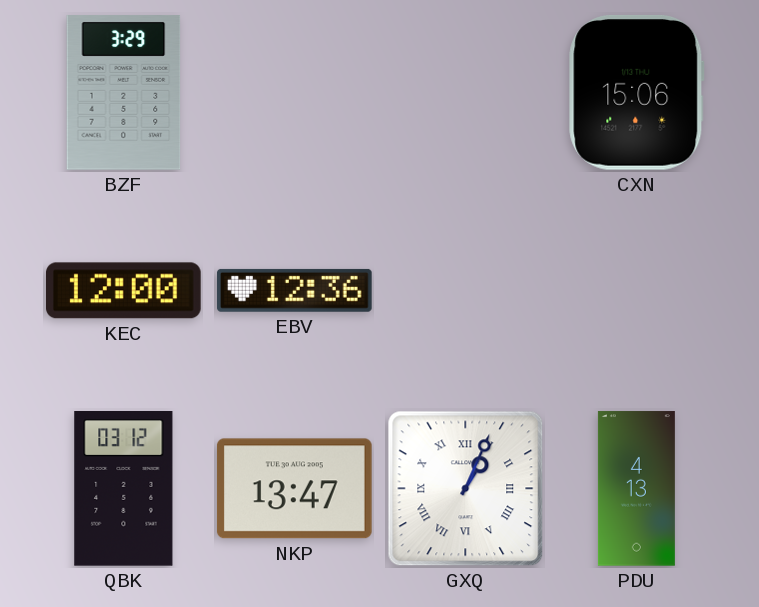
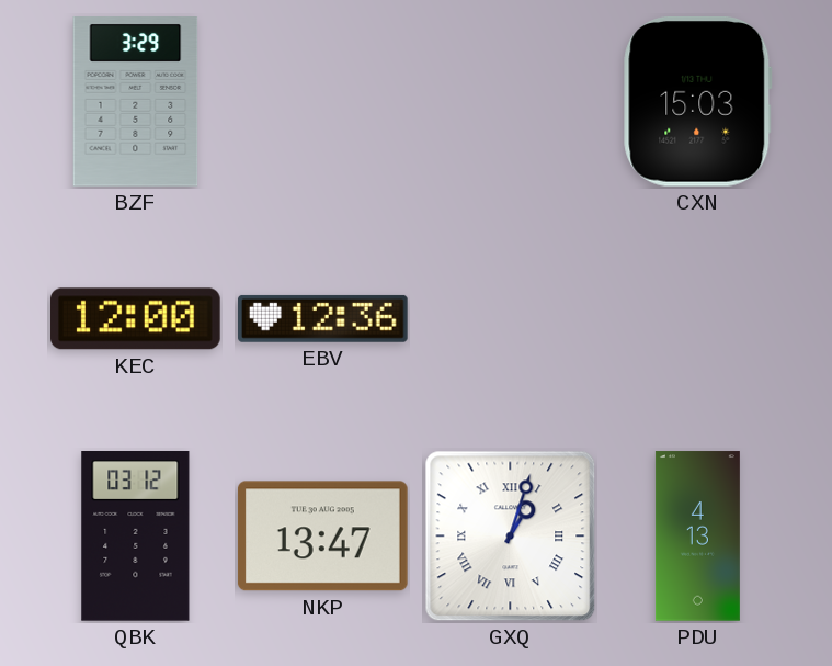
CXN: 15:06 -> 15:03 (698, 101)
GXQ: 1:04 -> 1:03 (511, 537)
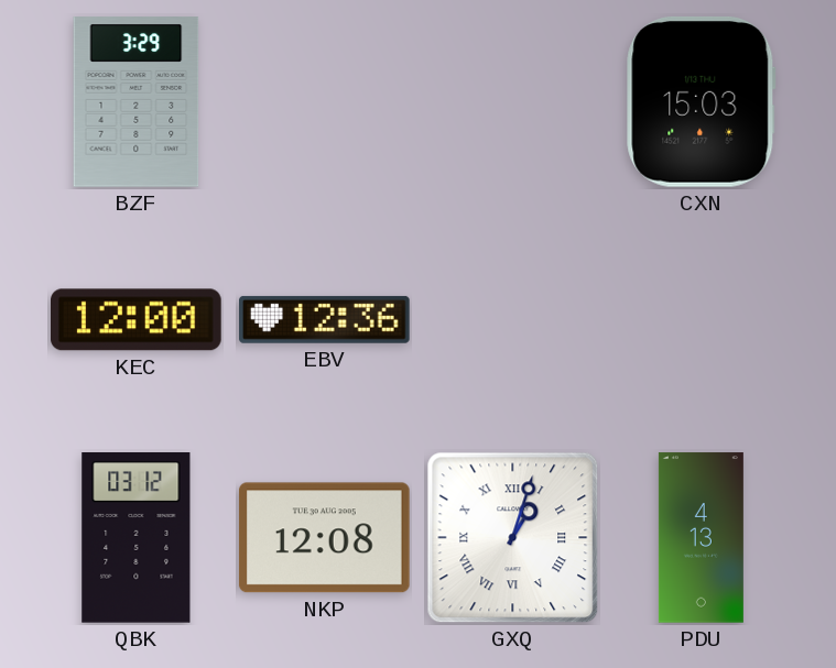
NKP: 13:47 -> 12:08 (324, 538)
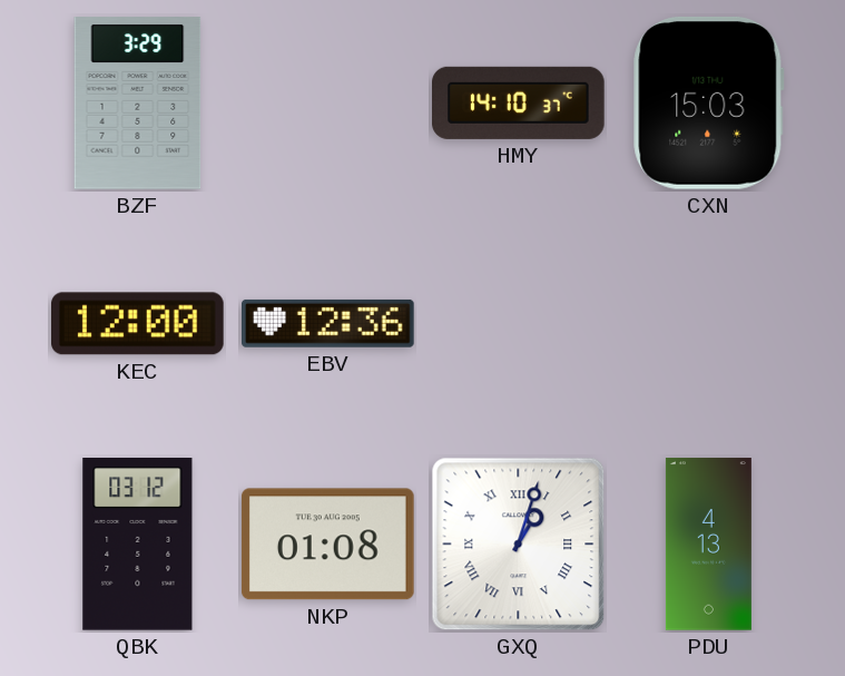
HMY: none -> 14:10 (519, 102)
NKP: 12:08 -> 01:08 (327, 545)
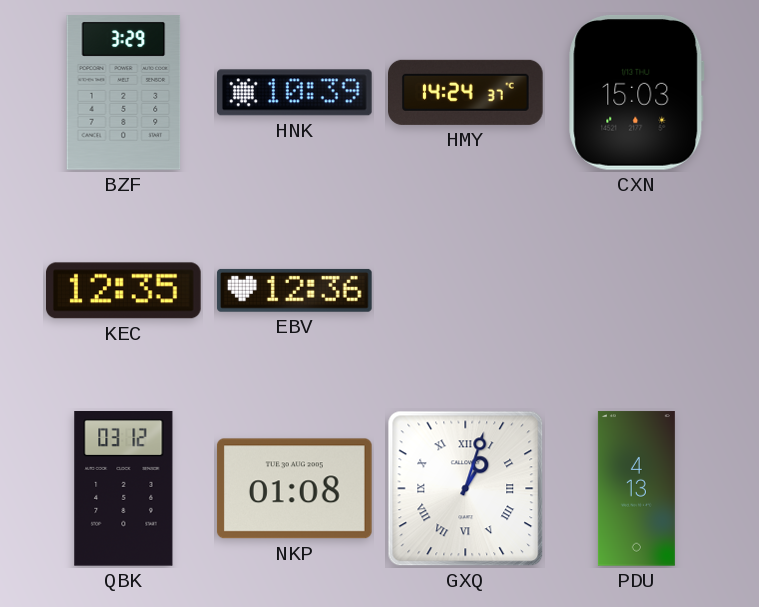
HNK: none -> 10:39 (295, 93)
HMY: 14:10 -> 14:24 (466, 92)
KEC: 12:00 -> 12:35 (124, 291)
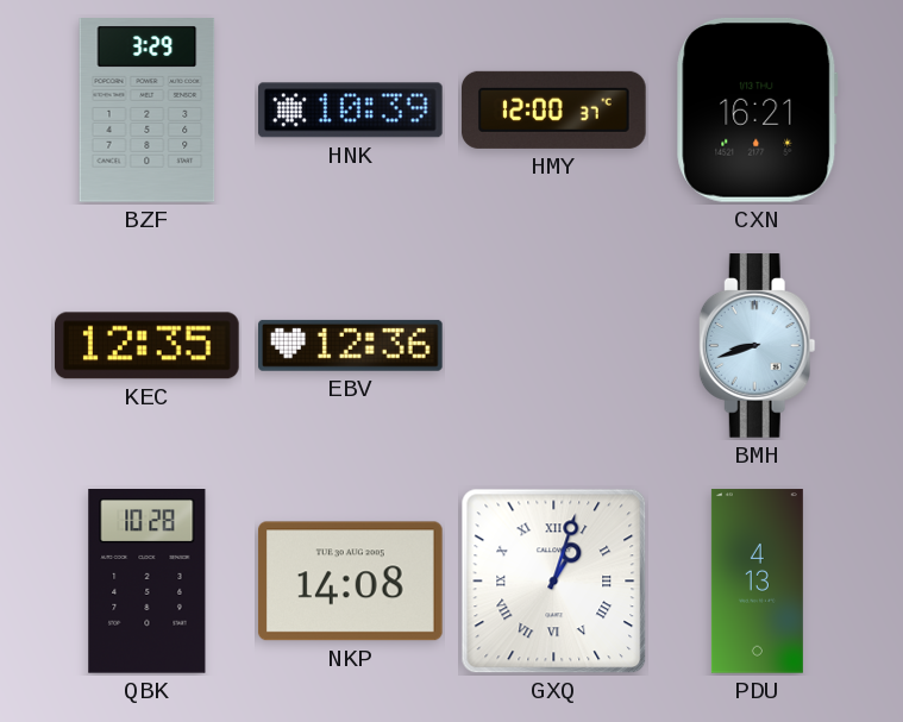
HMY: 14:24 -> 12:00 (554, 109)
CXN: 15:03 -> 16:21 (758, 109)
BMH: none -> 8:42 (757, 346)
QBK: 03:12 -> 10:28 (148, 582)
NKP: 01:08 -> 14:08 (350, 582)
